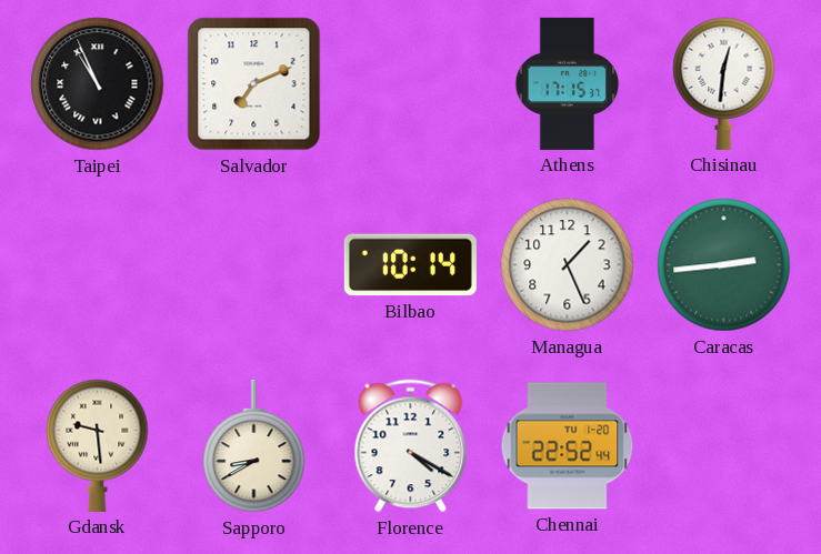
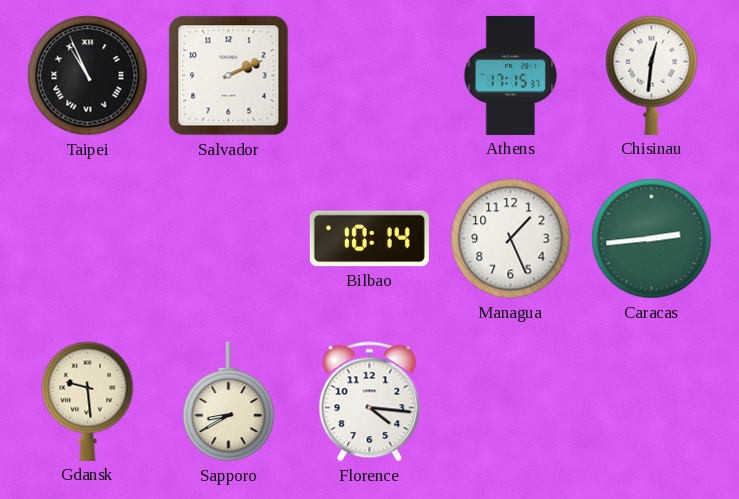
Salvador: 7:11 -> 2:11 (229, 76)
Florence: 4:20 -> 4:16 (370, 402)
Chennai: 22:52 -> none (568, 446)
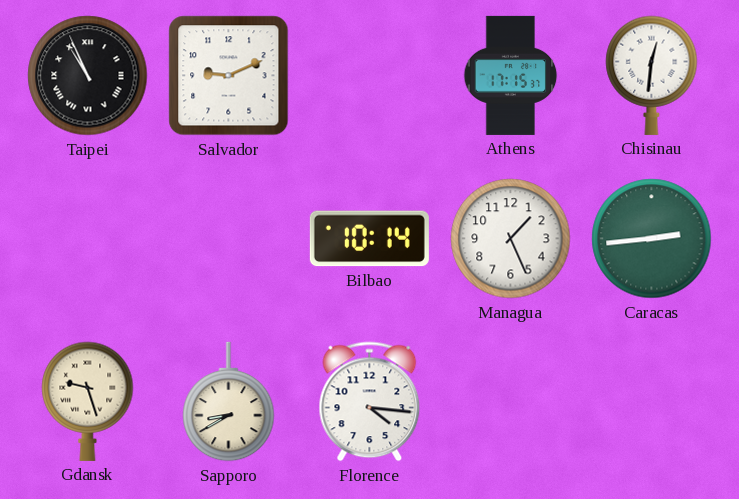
Salvador: 2:11 -> 9:11 (229, 76)
Gdansk: 9:29 -> 9:27 (88, 401)
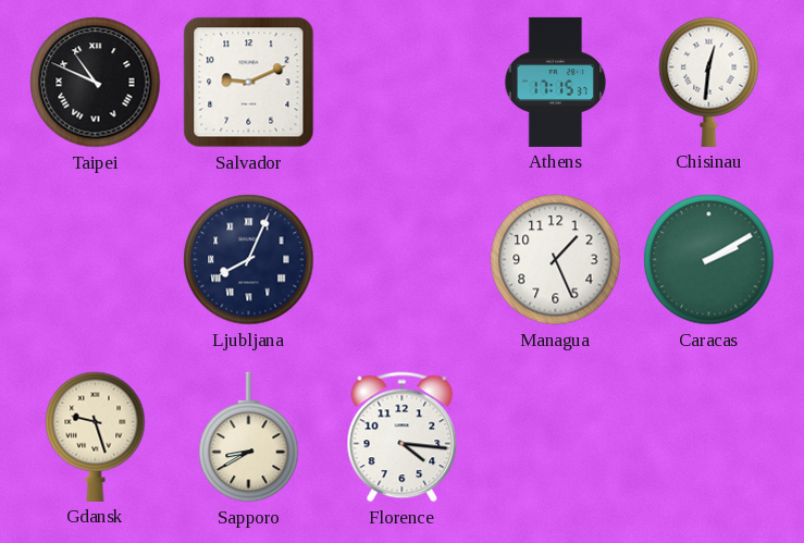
Taipei: 10:56 -> 10:49 (96, 83)
Ljubljana: none -> 8:04 (249, 260)
Bilbao: 10:14 -> none (369, 239)
Caracas: 2:44 -> 2:10 (709, 260)
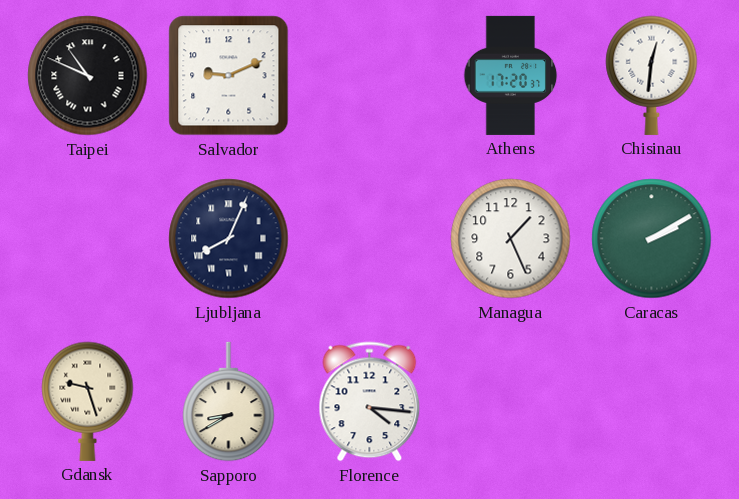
Athens: 17:15 -> 17:20 (511, 75)
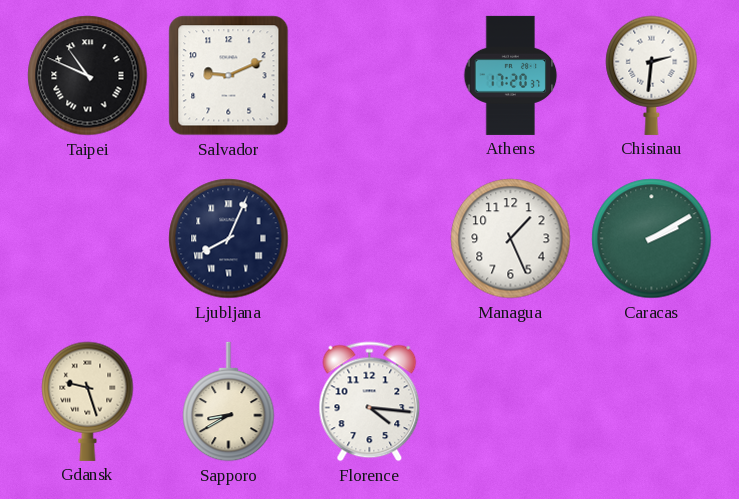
Chisinau: 12:31 -> 2:31 (652, 75)
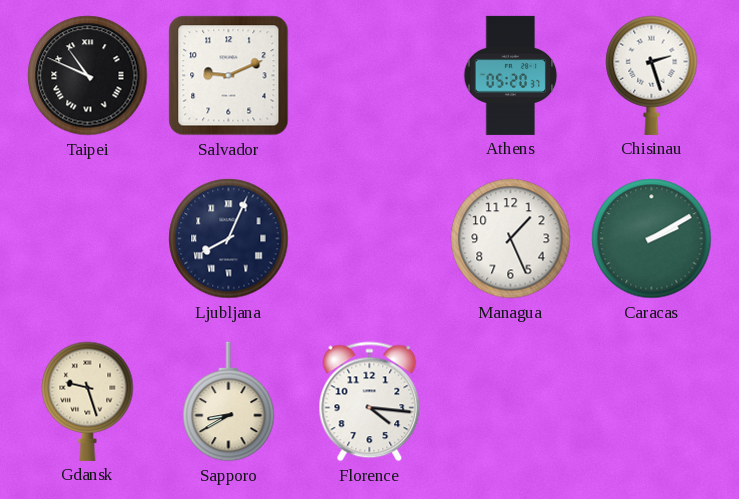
Athens: 17:20 -> 05:20 (511, 75)
Chisinau: 2:31 -> 2:27 (652, 75)
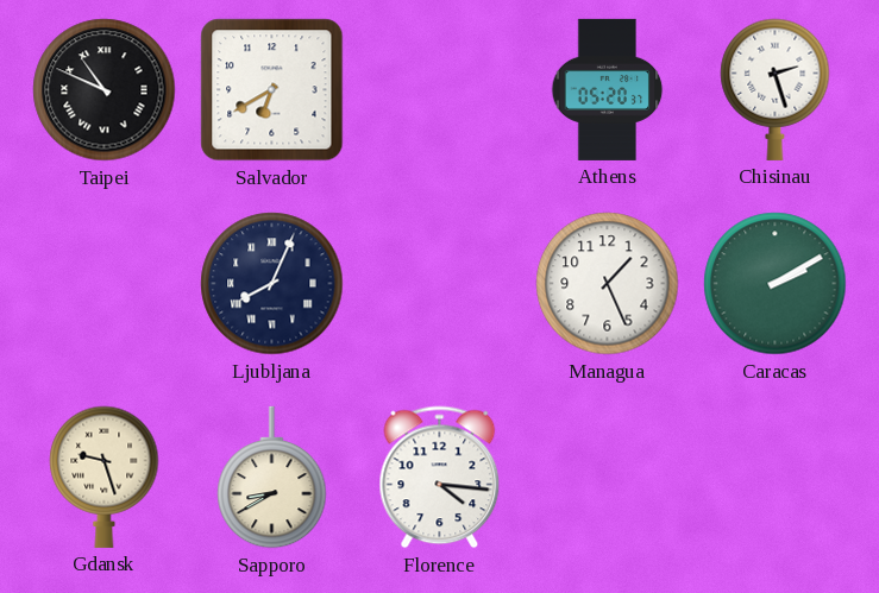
Salvador: 9:11 -> 6:40 (272, 90)
